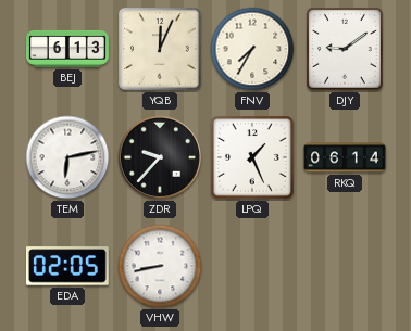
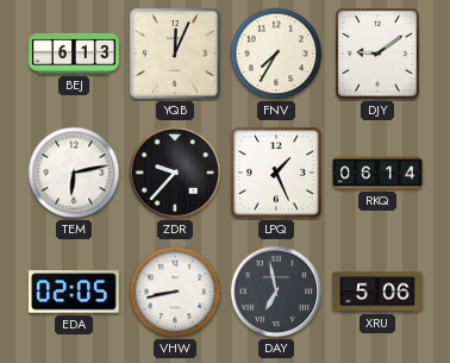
DAY: none -> 6:58 (276, 292)
XRU: none -> 5:06 (379, 292)
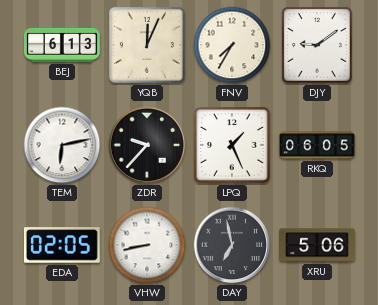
RKQ: 06:14 -> 06:05 (318, 145)
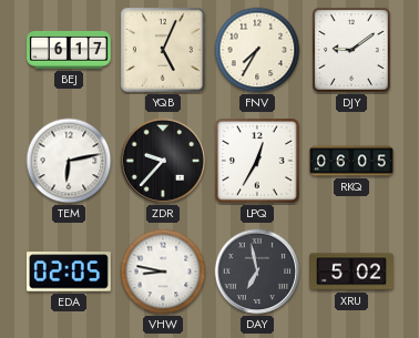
BEJ: 6:13 -> 6:17 (70, 50)
YQB: 12:04 -> 5:04 (163, 50)
LPQ: 1:26 -> 12:35 (257, 161)
VHW: 8:43 -> 8:47 (163, 272)
XRU: 5:06 -> 5:02 (352, 272)
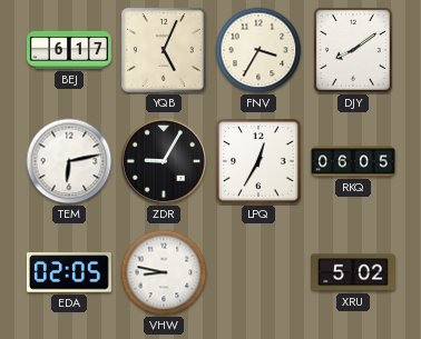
FNV: 7:35 -> 3:35 (258, 50)
DJY: 9:09 -> 8:09 (353, 51)
ZDR: 9:37 -> 9:05 (164, 161)
DAY: 6:58 -> none (257, 272)
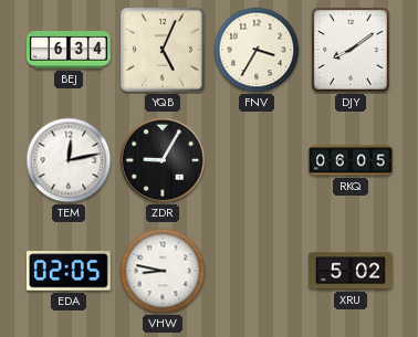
BEJ: 6:17 -> 6:34 (70, 50)
TEM: 6:13 -> 12:13 (69, 160)
LPQ: 12:35 -> none (258, 161)
